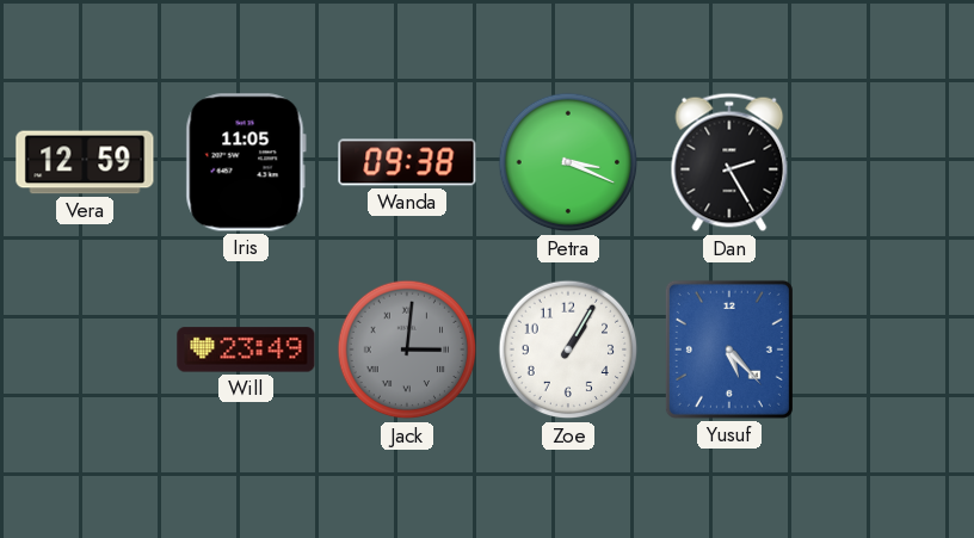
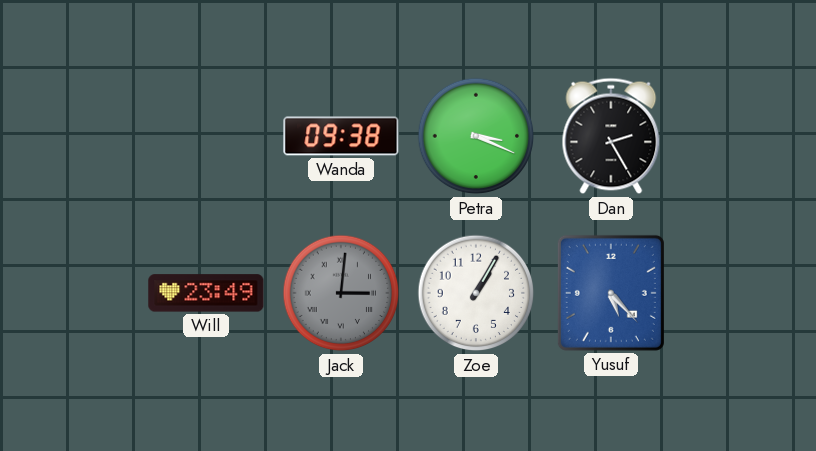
Vera: 12:59 -> none (85, 162)
Iris: 11:05 -> none (246, 162)
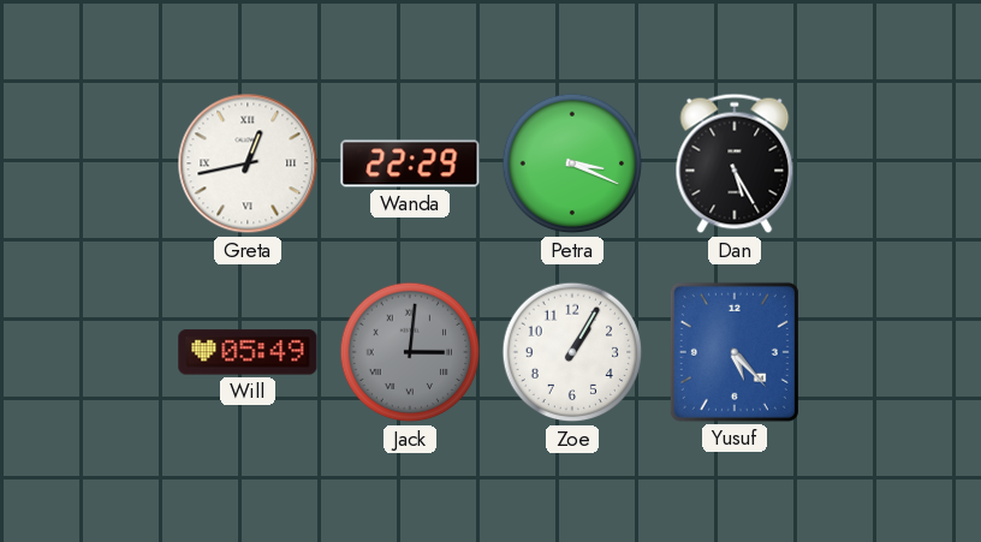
Greta: none -> 12:43 (248, 163)
Wanda: 09:38 -> 22:29 (410, 163)
Dan: 2:25 -> 5:25 (735, 163)
Will: 23:49 -> 05:49 (248, 352)
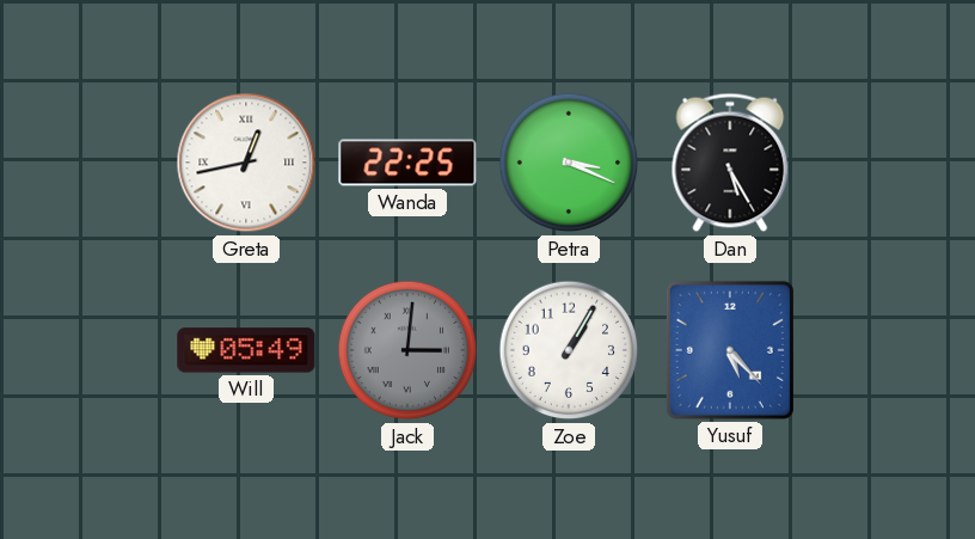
Wanda: 22:29 -> 22:25 (407, 163)
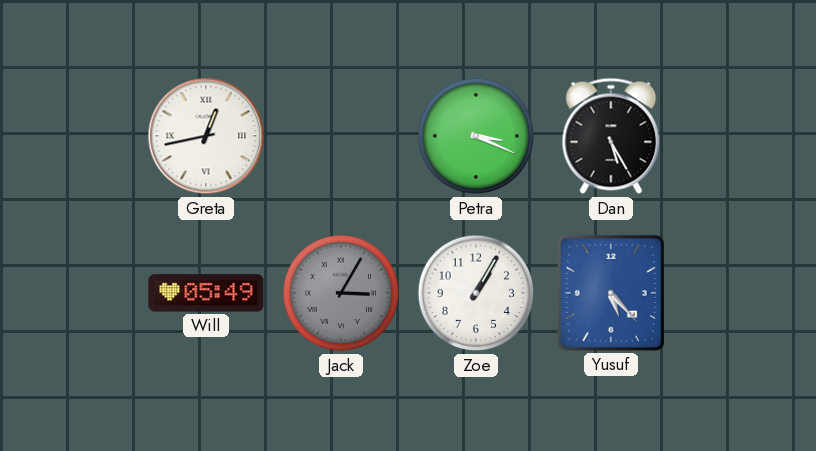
Wanda: 22:25 -> none (407, 163)
Jack: 3:01 -> 3:05 (341, 293)
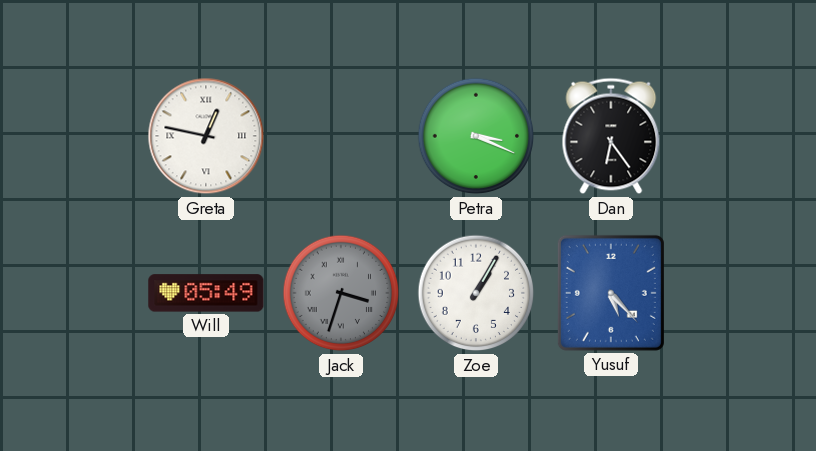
Greta: 12:43 -> 12:47 (206, 136)
Dan: 5:25 -> 6:24 (611, 136)
Jack: 3:05 -> 3:33 (341, 293)
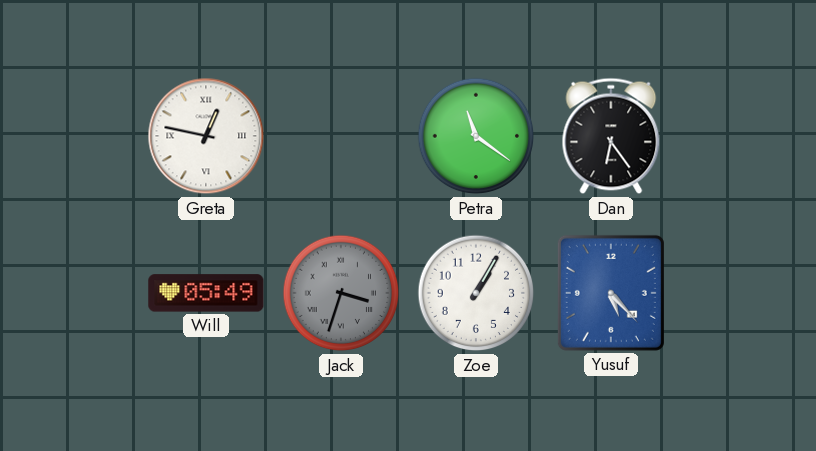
Petra: 3:19 -> 11:21 (476, 136)
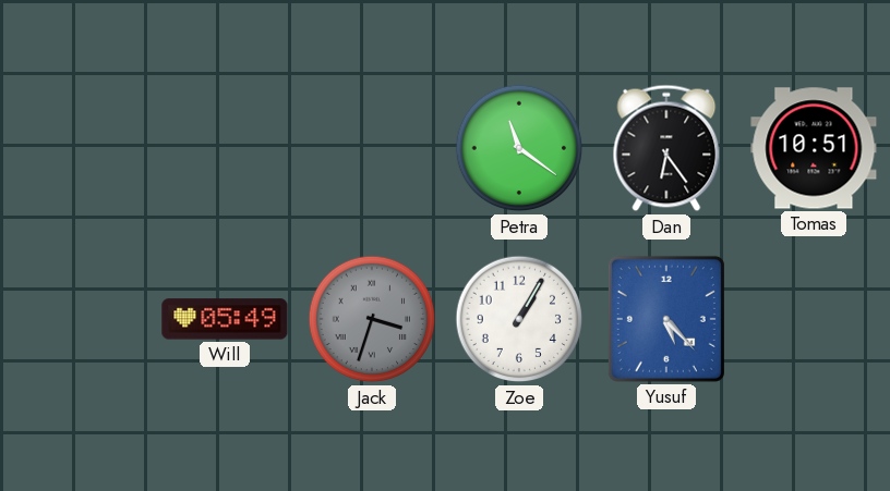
Greta: 12:47 -> none (206, 136)
Tomas: none -> 10:51 (814, 148)
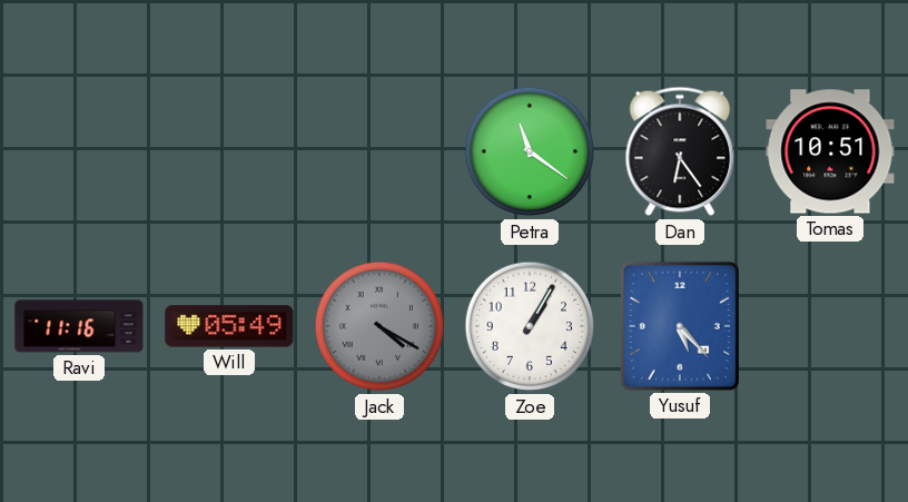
Ravi: none -> 11:16 (79, 326)
Jack: 3:33 -> 4:20 (379, 326)
